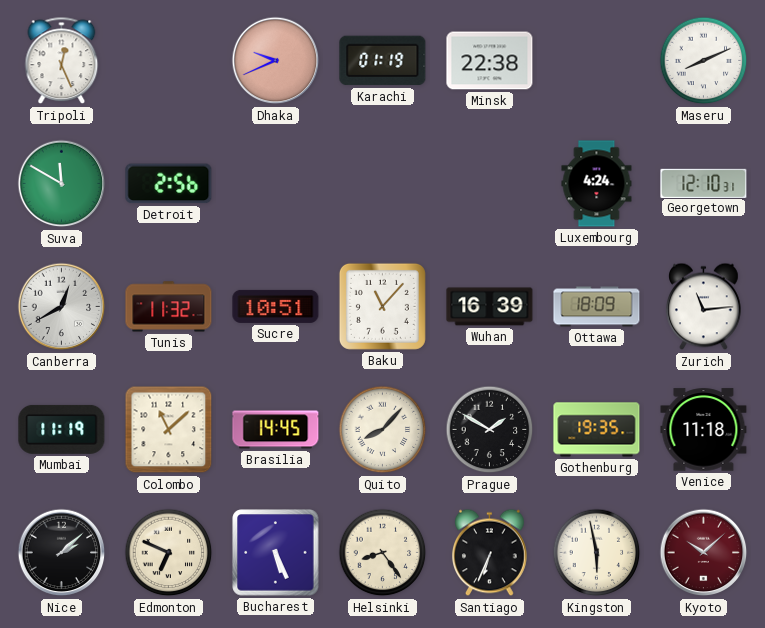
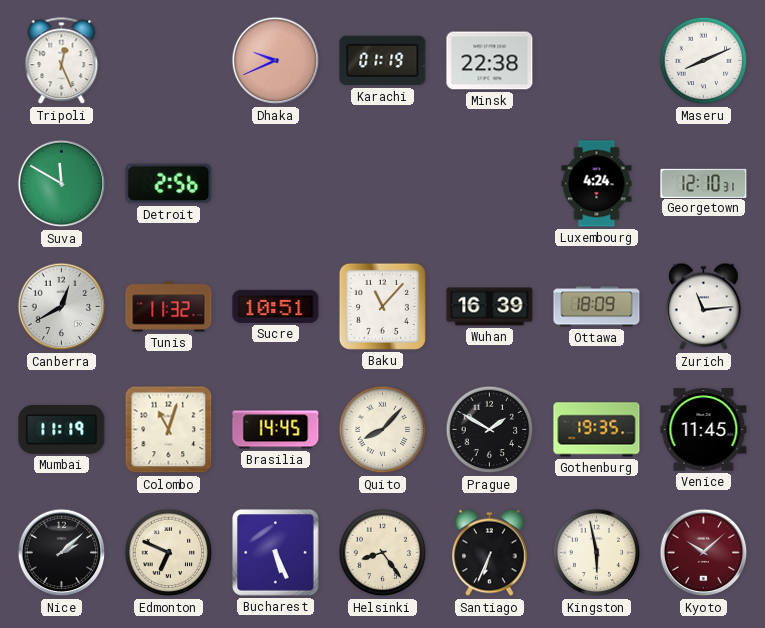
Colombo: 11:08 -> 11:03 (169, 430)
Venice: 11:18 -> 11:45 (704, 430)
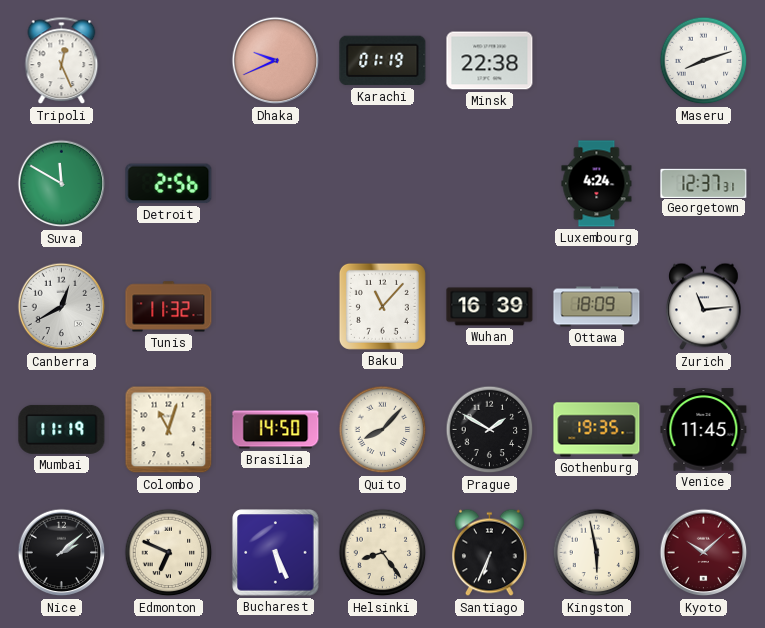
Maseru: 8:11 -> 8:12 (704, 61)
Georgetown: 12:10 -> 12:37 (704, 183)
Sucre: 10:51 -> none (276, 306)
Brasilia: 14:45 -> 14:50 (276, 430)
